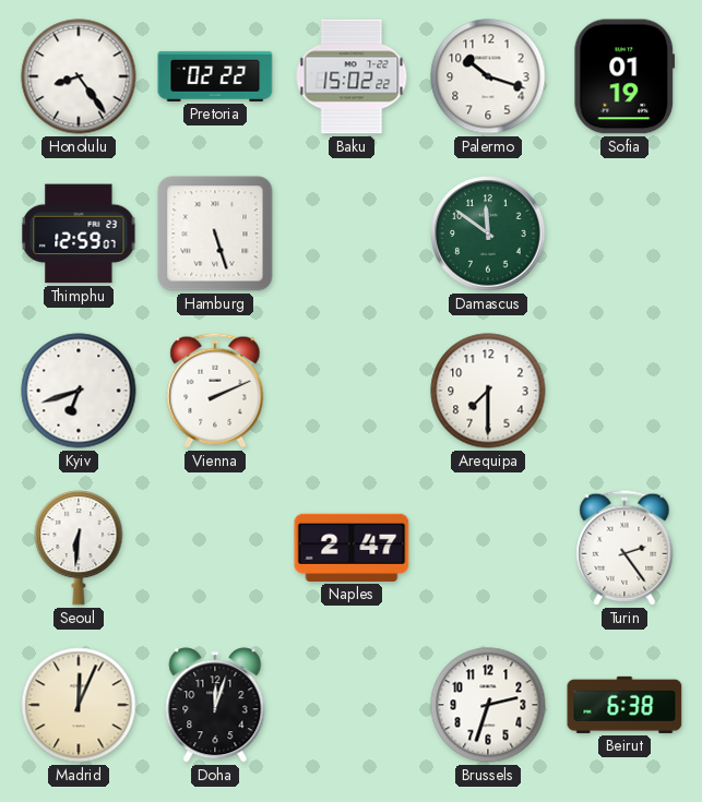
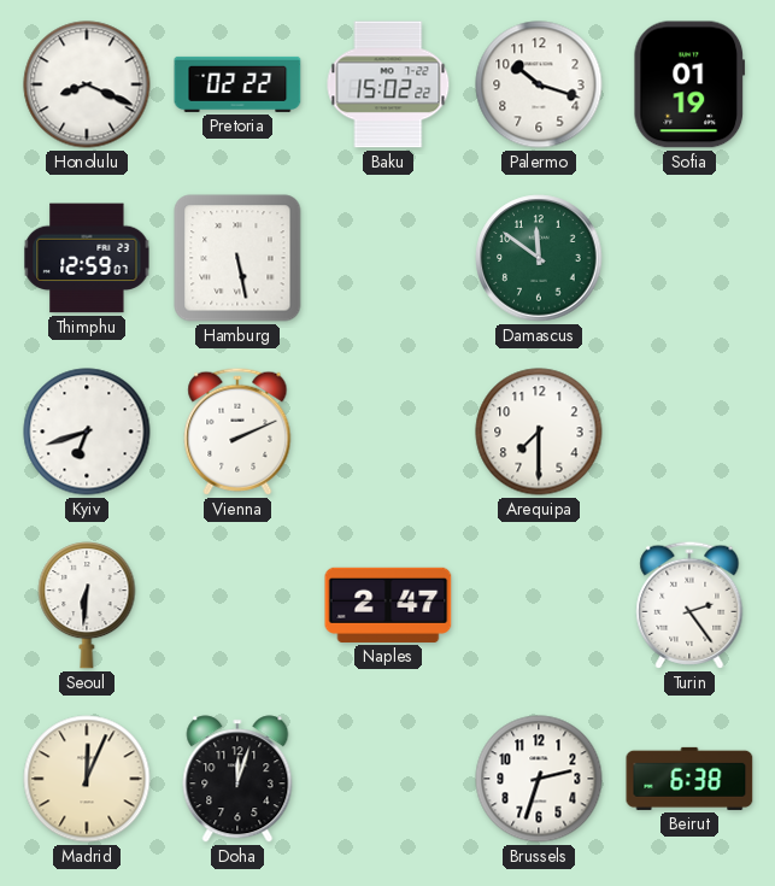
Honolulu: 8:24 -> 8:19 (87, 84)
Hamburg: 5:27 -> 5:28 (237, 258)
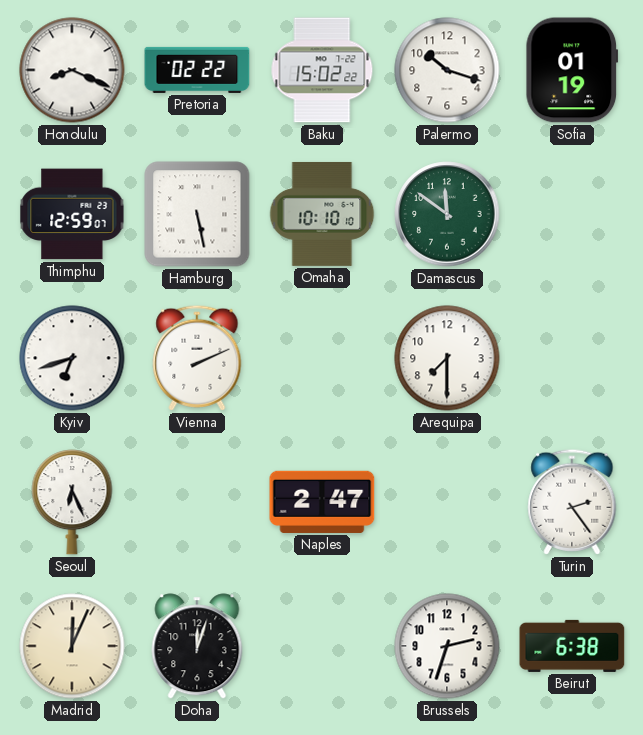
Omaha: none -> 10:10 (322, 214)
Seoul: 6:31 -> 6:26 (72, 502)
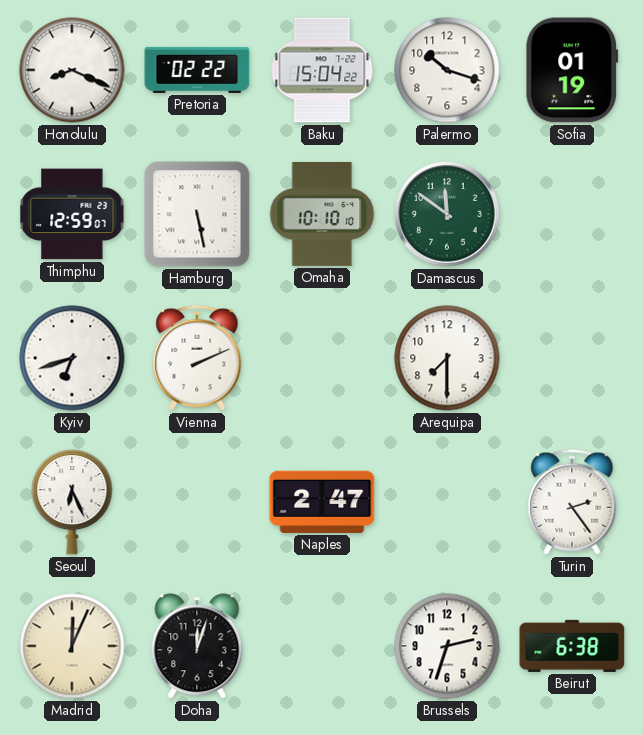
Baku: 15:02 -> 15:04 (322, 70)
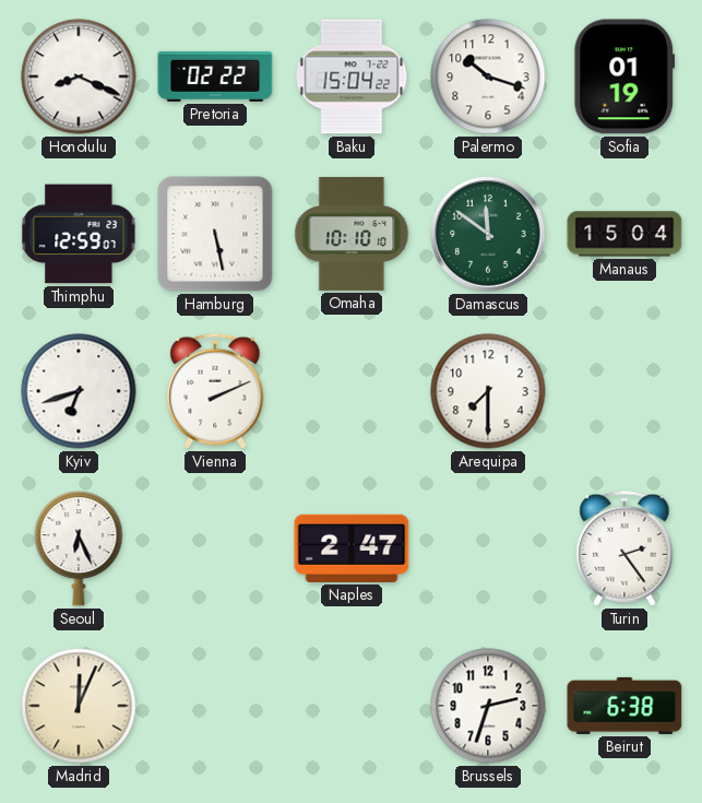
Manaus: none -> 15:04 (624, 234)
Doha: 12:03 -> none (197, 646)
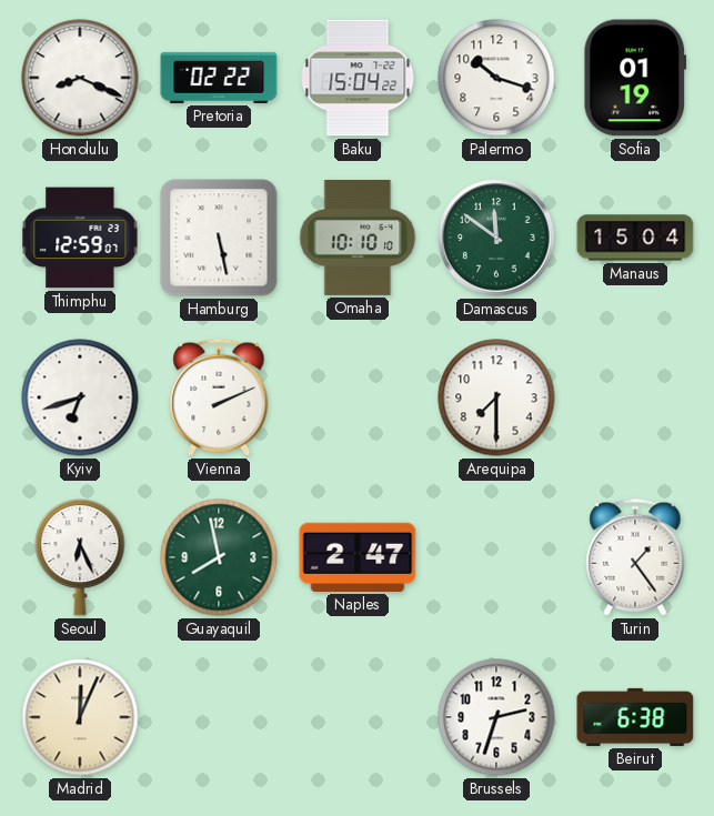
Guayaquil: none -> 7:58 (219, 557)
Turin: 2:24 -> 1:24 (635, 557)
